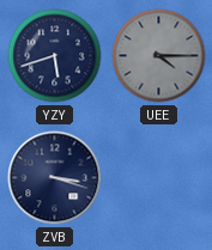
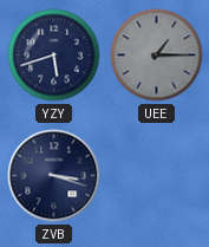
UEE: 4:15 -> 1:15 (157, 56)
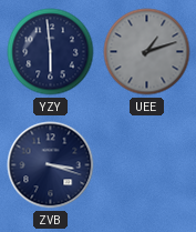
YZY: 5:42 -> 5:59 (51, 52)
UEE: 1:15 -> 1:12 (147, 52)
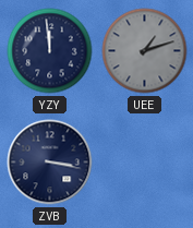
YZY: 5:59 -> 11:59 (50, 51)
ZVB: 3:18 -> 3:17 (50, 163)
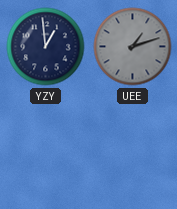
YZY: 11:59 -> 12:59 (46, 47)
ZVB: 3:17 -> none (50, 163)
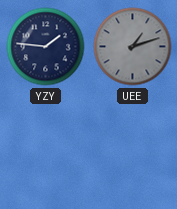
YZY: 12:59 -> 1:46 (46, 47)
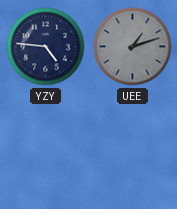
YZY: 1:46 -> 4:46 (46, 47)
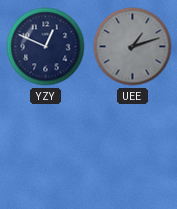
YZY: 4:46 -> 12:49 (46, 47)
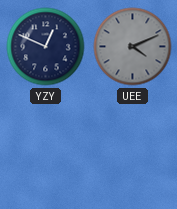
UEE: 1:12 -> 4:11 (133, 47)
